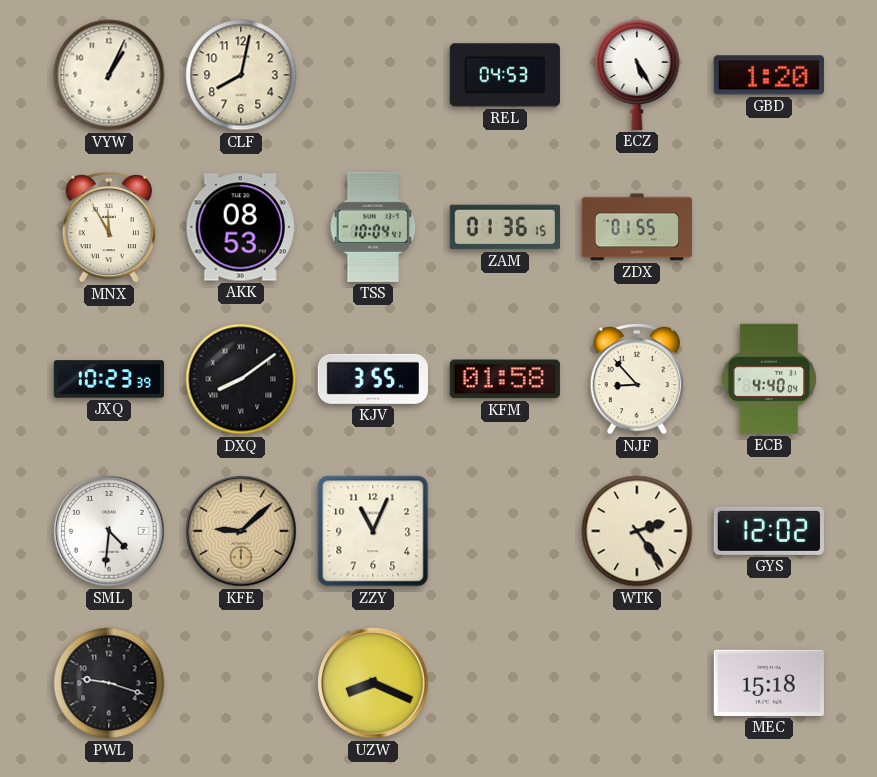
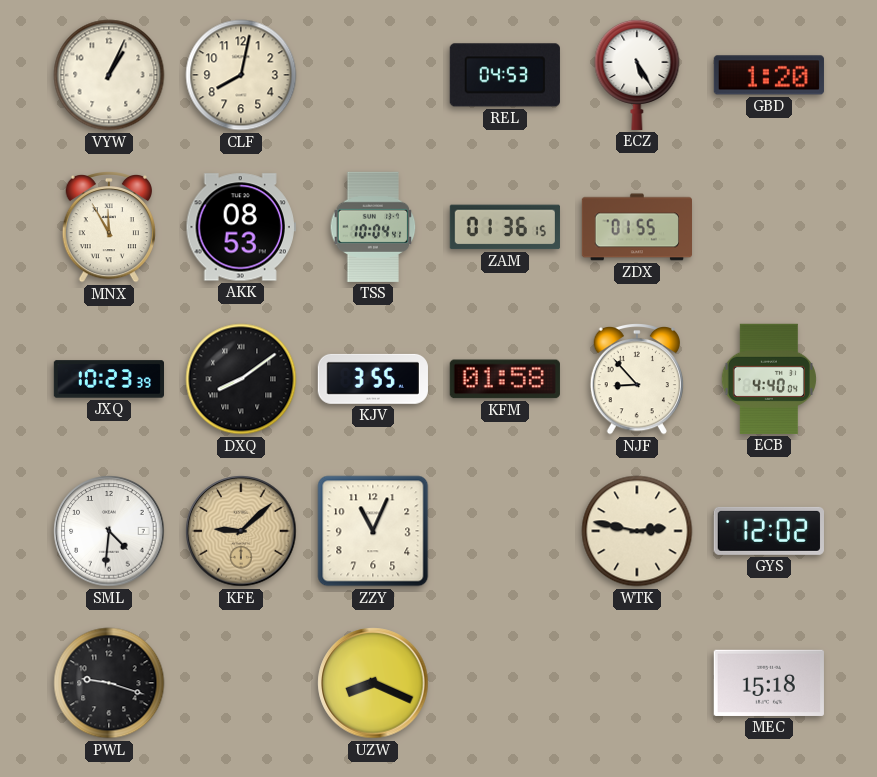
WTK: 2:24 -> 2:47 (637, 531)
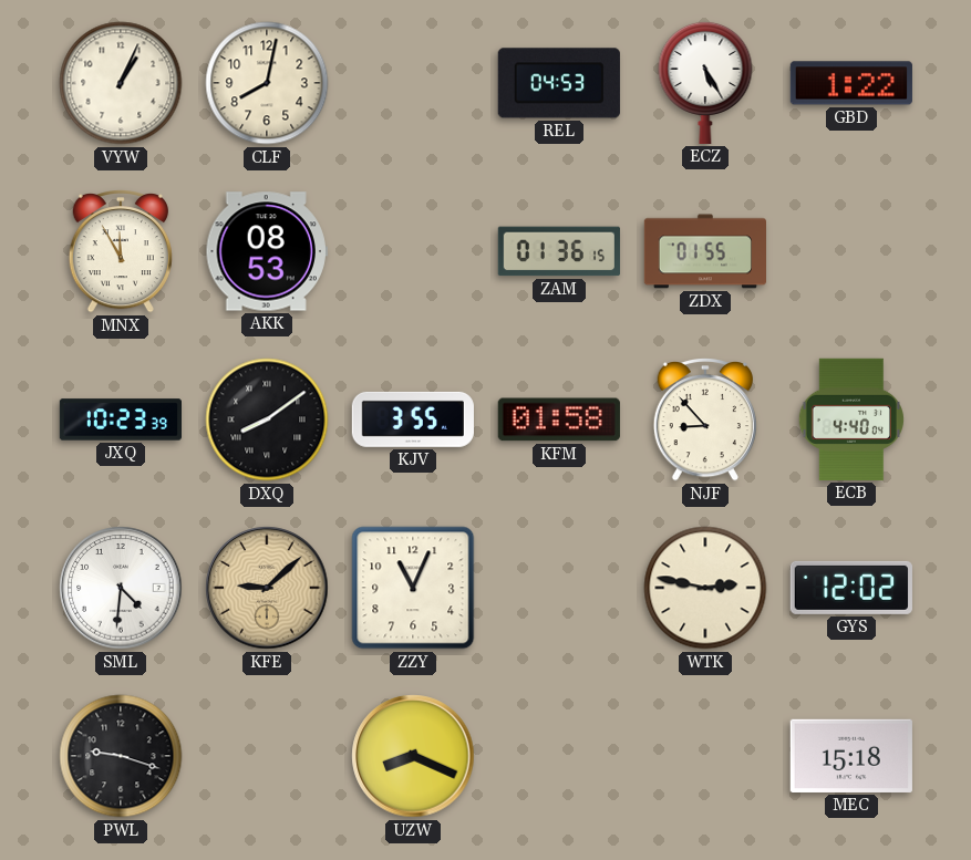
GBD: 1:20 -> 1:22 (851, 83)
TSS: 10:04 -> none (373, 227)
